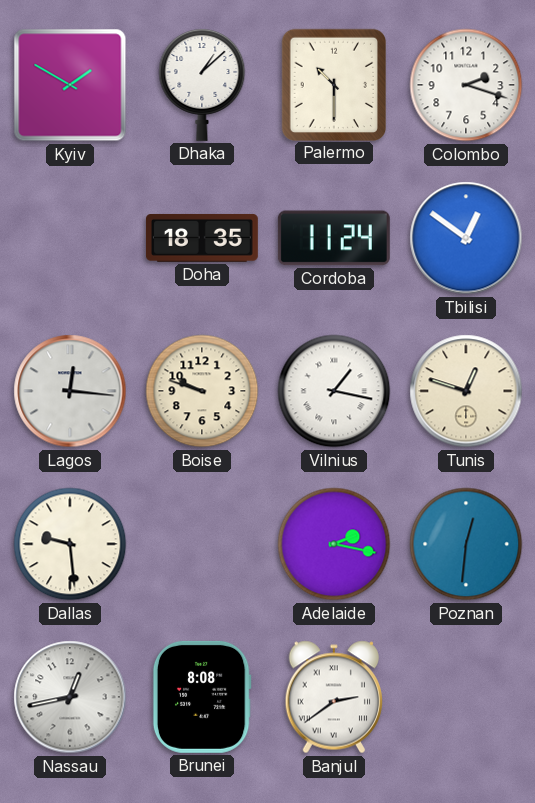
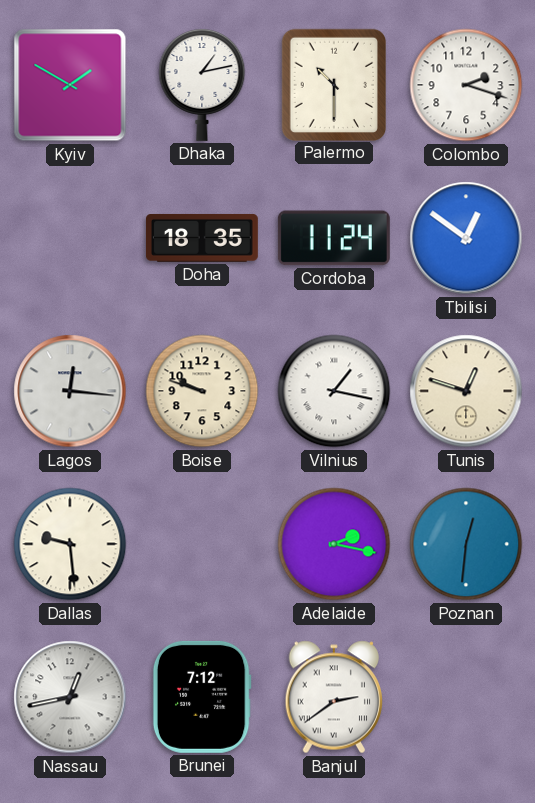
Dhaka: 1:08 -> 1:13 (202, 85)
Brunei: 8:08 -> 7:12 (202, 697)
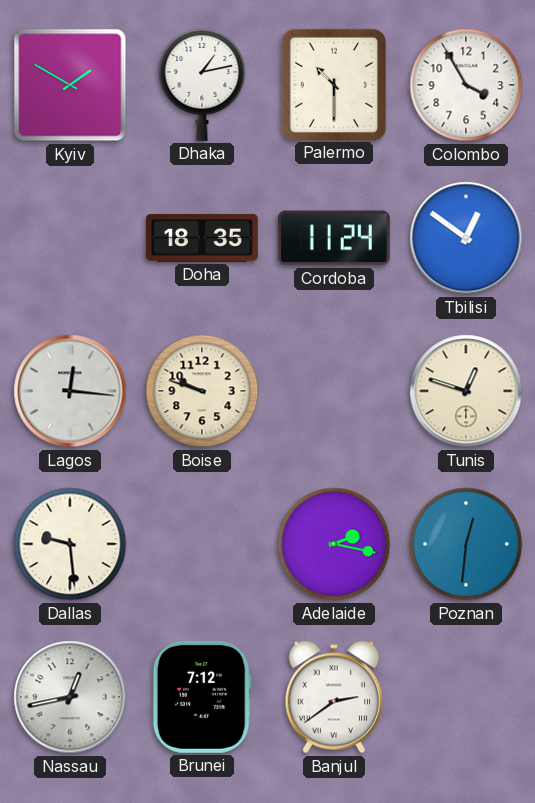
Colombo: 2:18 -> 3:55 (466, 85)
Vilnius: 1:17 -> none (334, 391)
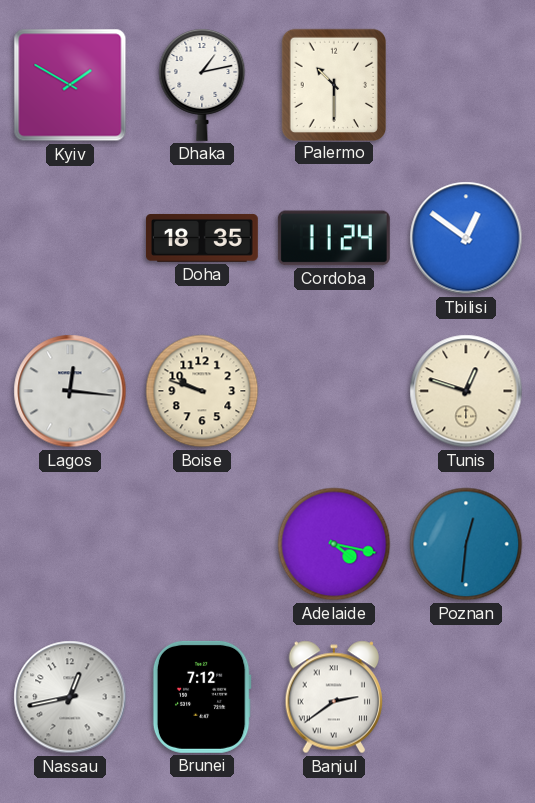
Colombo: 3:55 -> none (466, 85)
Dallas: 9:29 -> none (70, 544)
Adelaide: 2:17 -> 4:17 (334, 544)
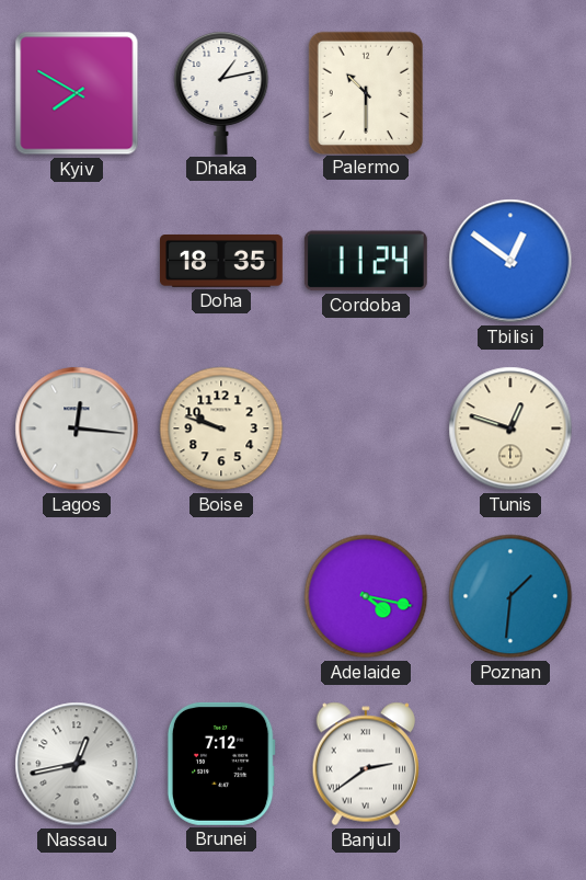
Kyiv: 1:50 -> 7:50 (77, 93)
Poznan: 12:31 -> 1:31 (510, 596)
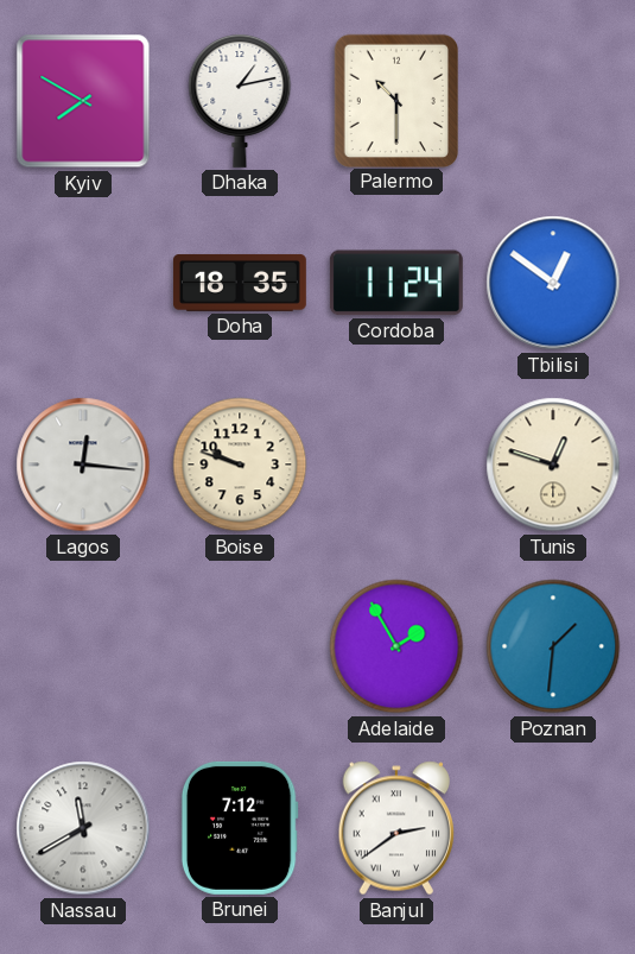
Adelaide: 4:17 -> 1:55 (396, 646)
Nassau: 12:43 -> 11:40 (83, 828)
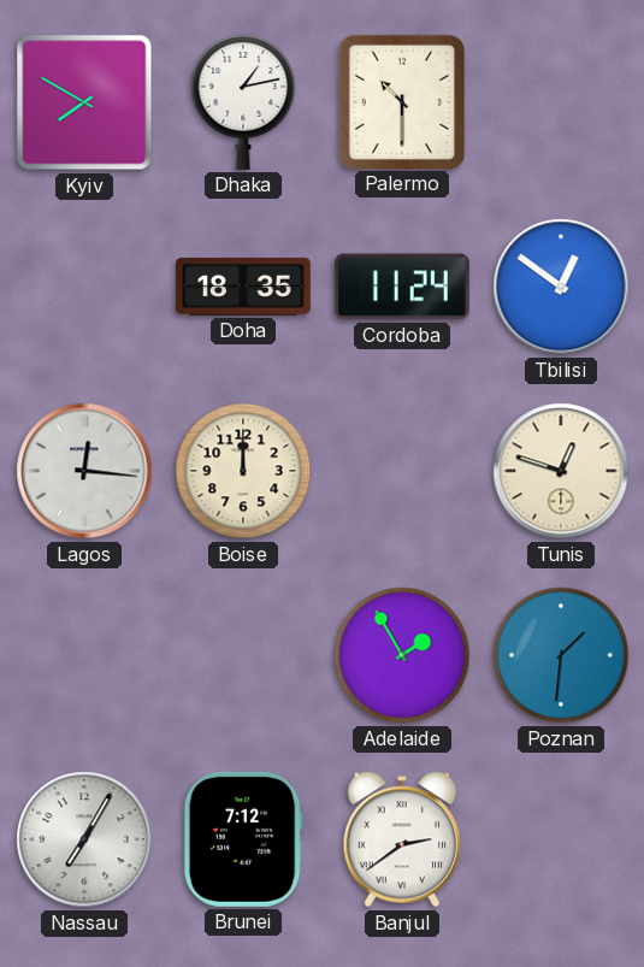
Boise: 9:48 -> 12:00 (243, 471)
Nassau: 11:40 -> 7:05 (84, 839)
